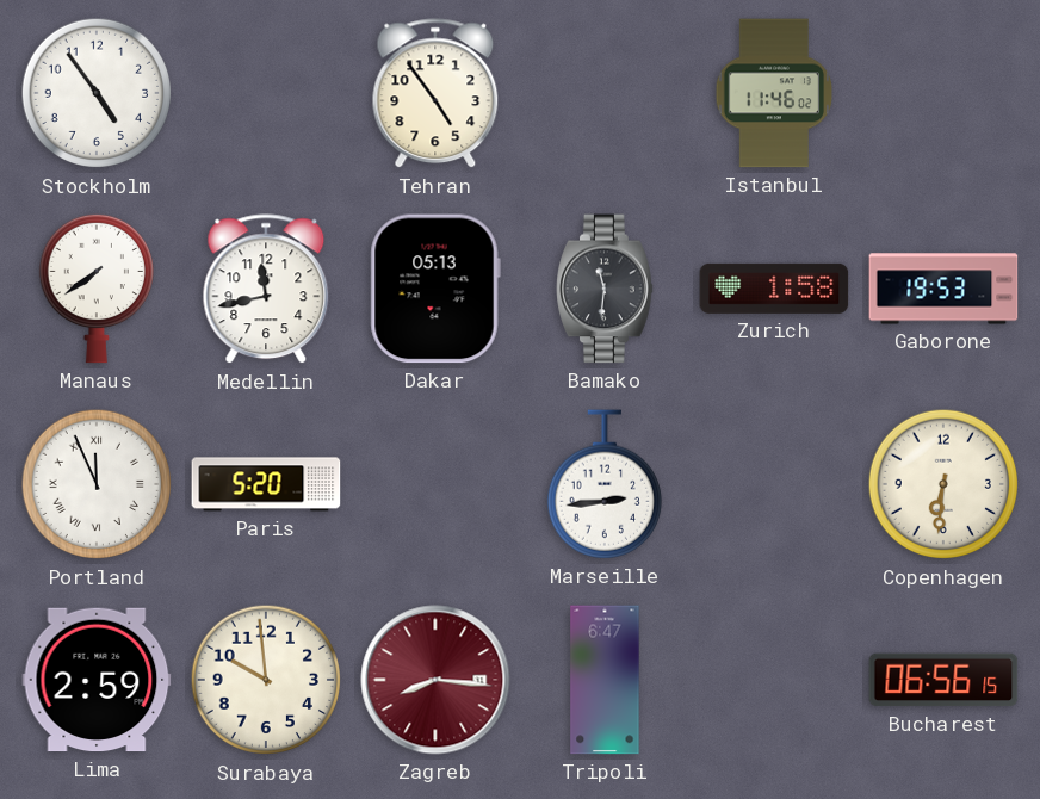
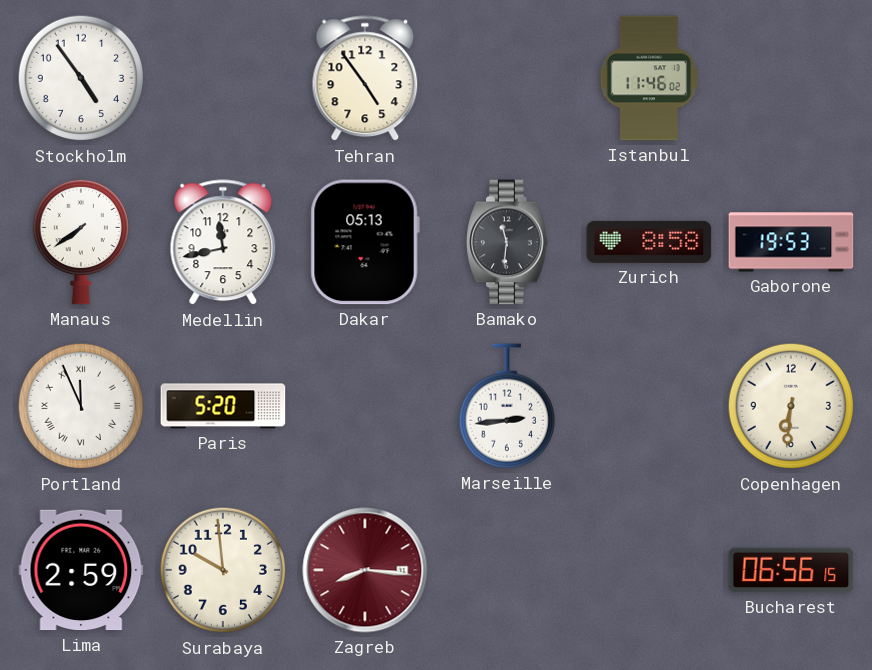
Zurich: 1:58 -> 8:58 (649, 242)
Tripoli: 6:47 -> none (605, 680)
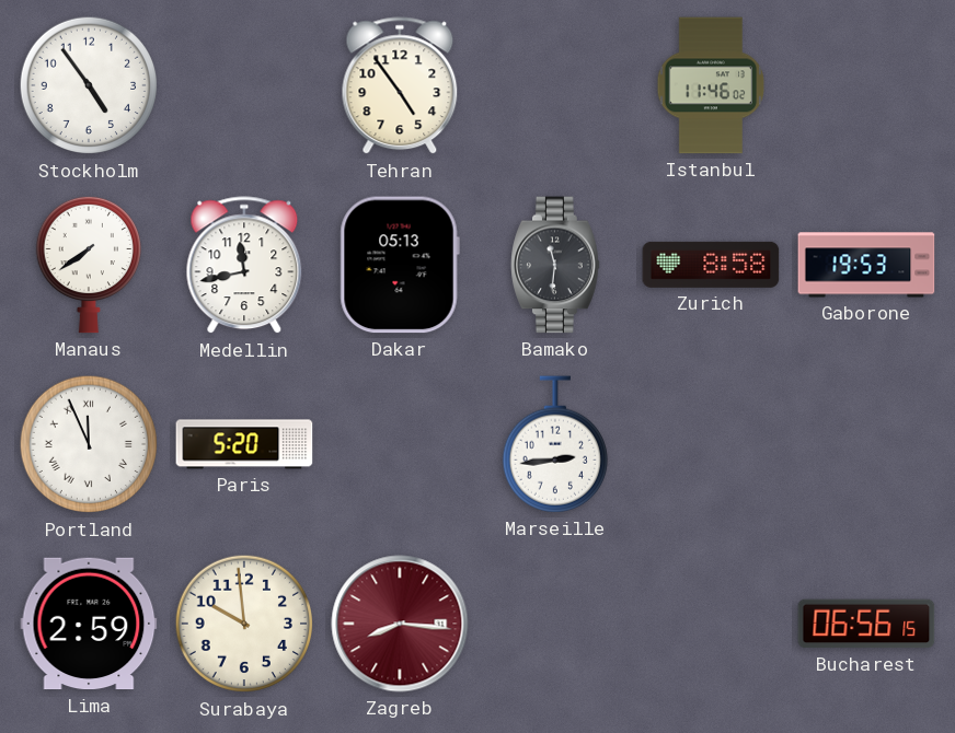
Copenhagen: 6:31 -> none (791, 406)
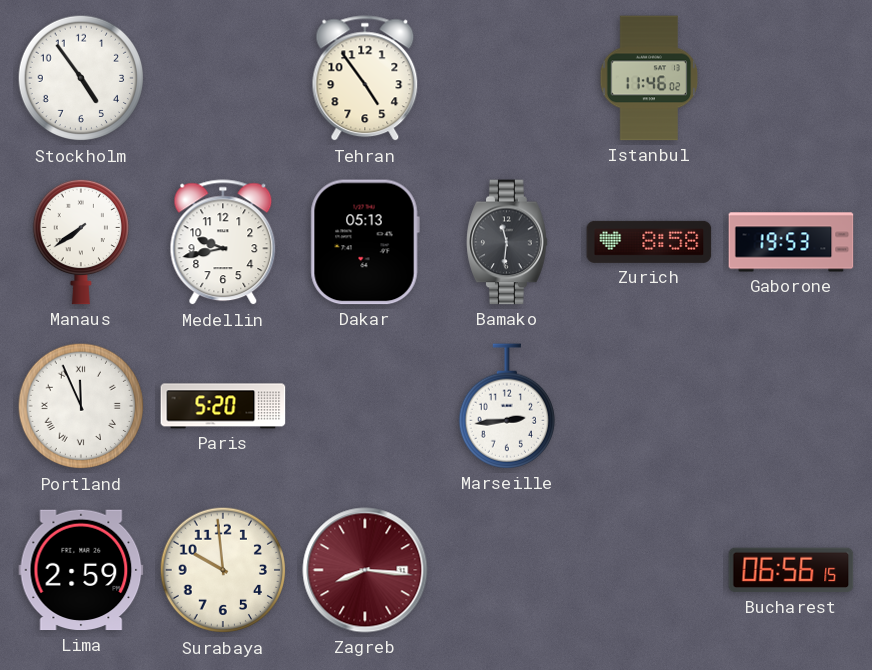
Medellin: 11:43 -> 9:43 (223, 243)
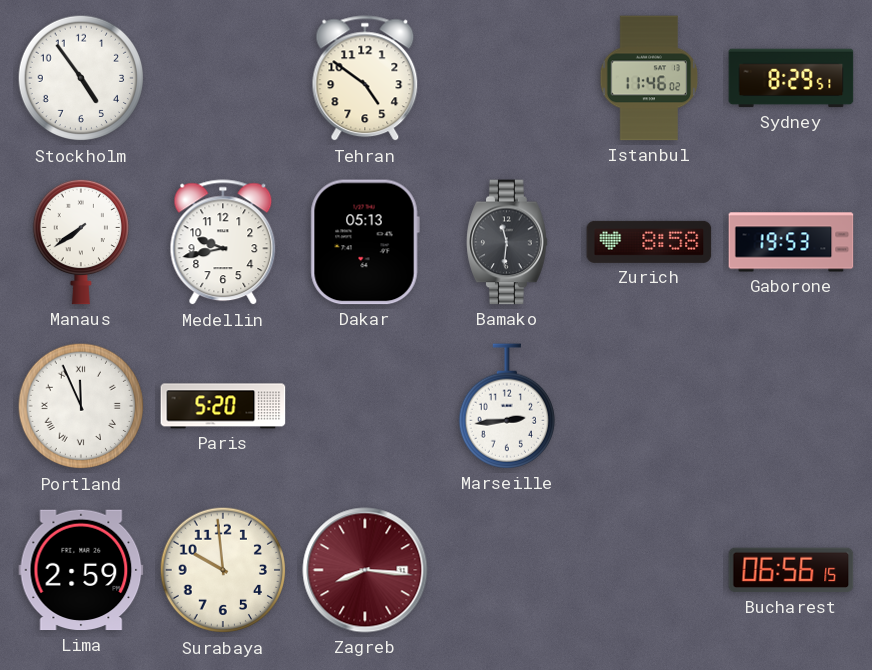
Tehran: 4:54 -> 4:51 (365, 79)
Sydney: none -> 8:29 (791, 78)
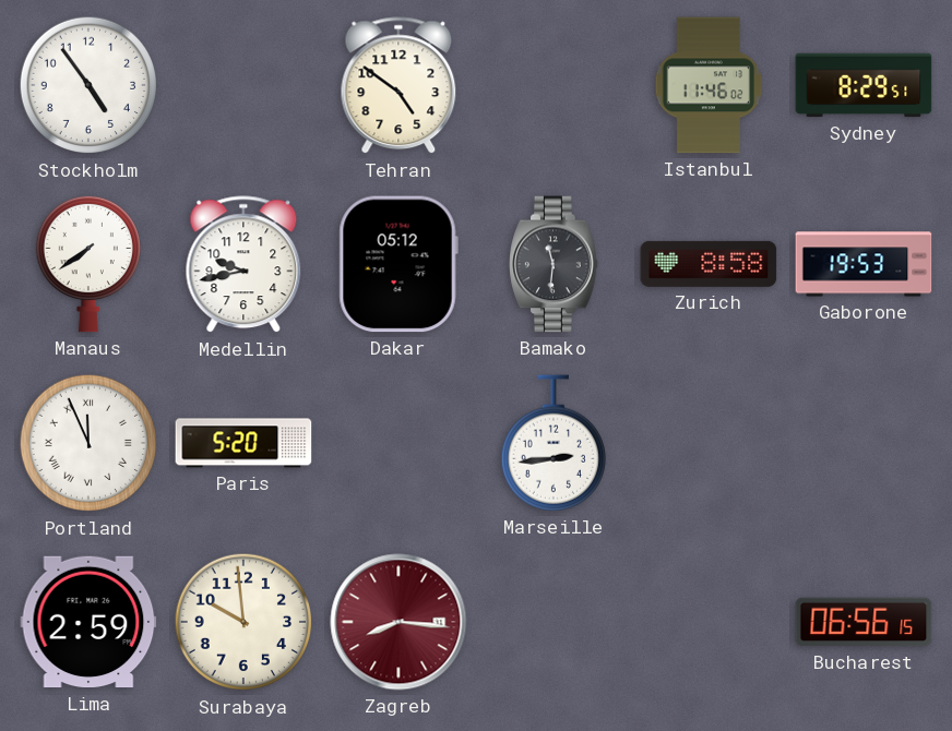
Dakar: 05:13 -> 05:12 (398, 264)
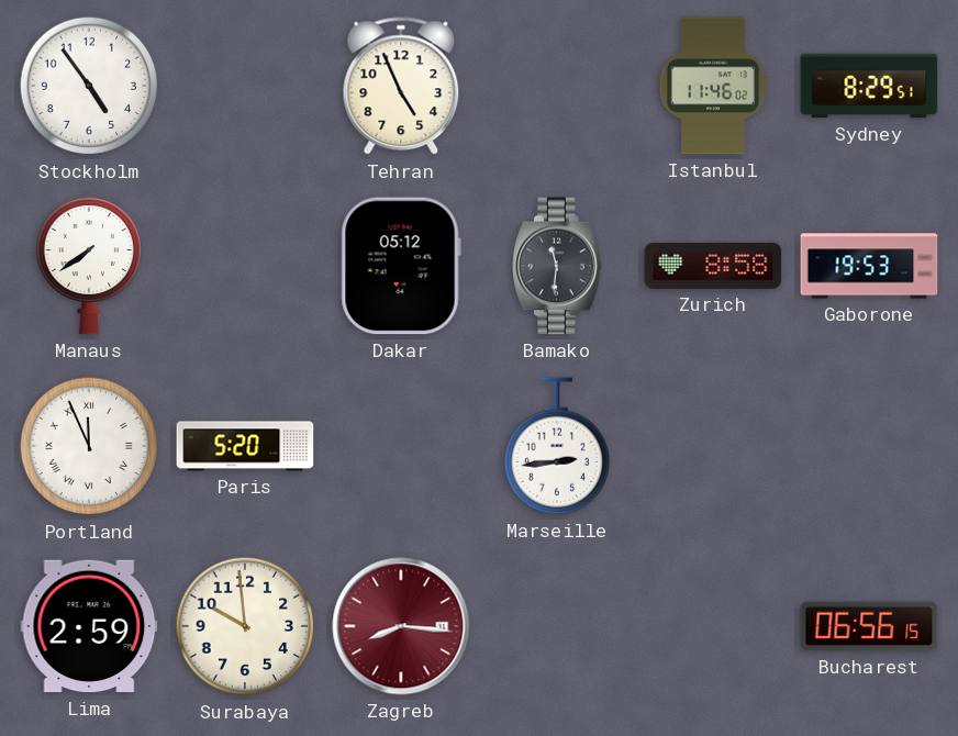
Tehran: 4:51 -> 4:56 (401, 87)
Medellin: 9:43 -> none (243, 265)
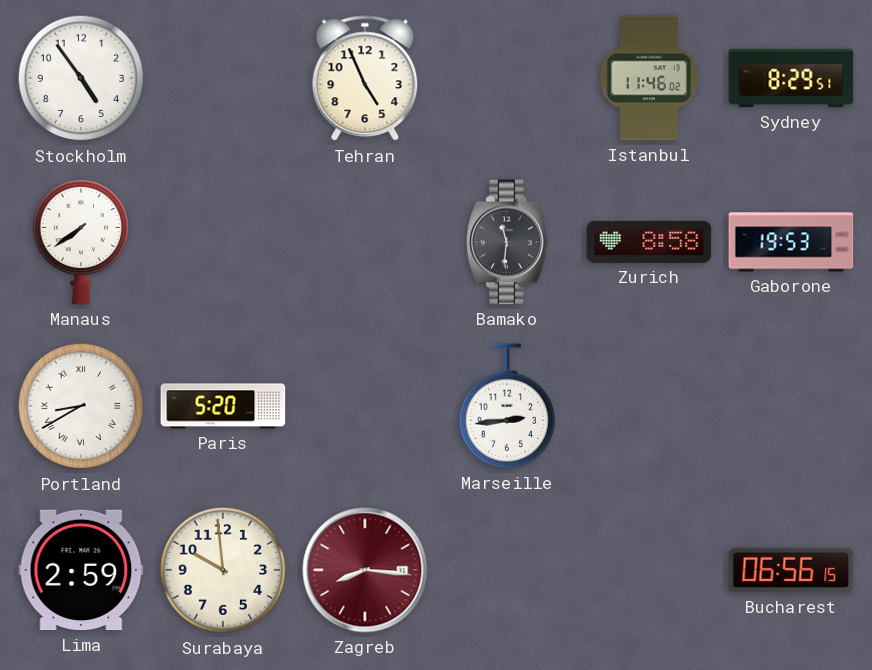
Dakar: 05:12 -> none (401, 266)
Portland: 11:56 -> 8:40 (81, 406)
